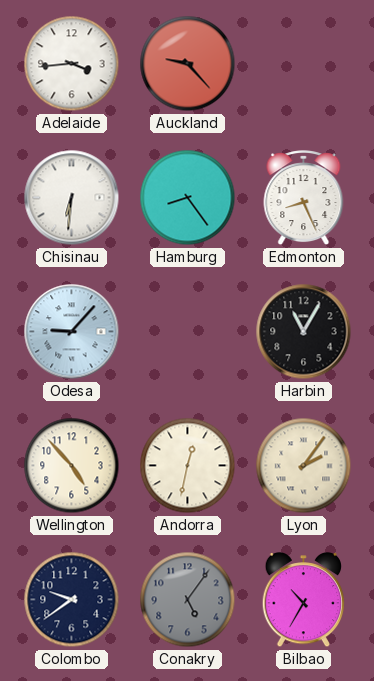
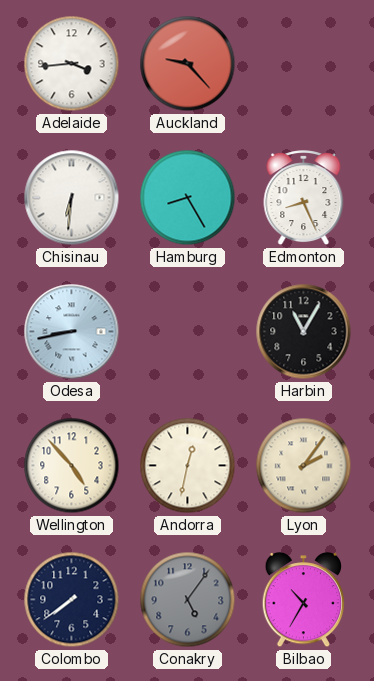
Hamburg: 8:24 -> 8:25 (188, 198)
Odesa: 9:07 -> 8:43 (72, 332)
Colombo: 9:39 -> 7:39 (72, 600)
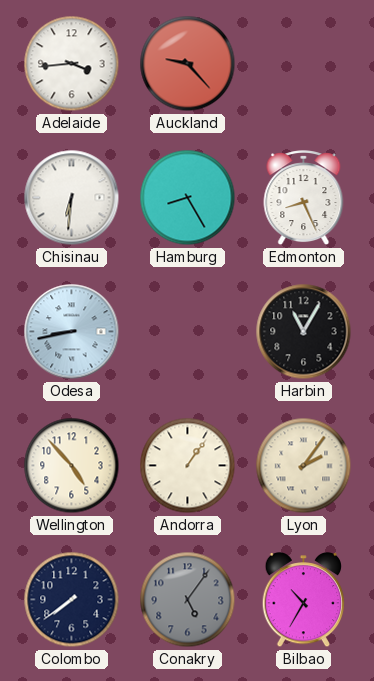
Andorra: 12:32 -> 1:06 (188, 466)
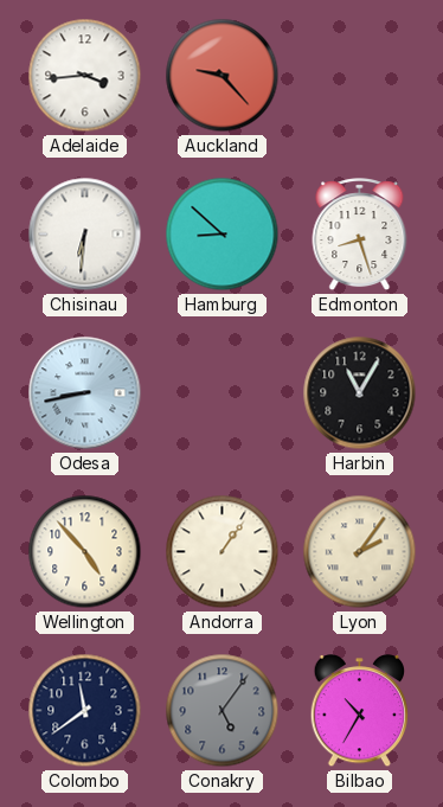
Hamburg: 8:25 -> 8:52 (223, 235)
Edmonton: 8:26 -> 8:27 (360, 235)
Colombo: 7:39 -> 11:39 (85, 711)
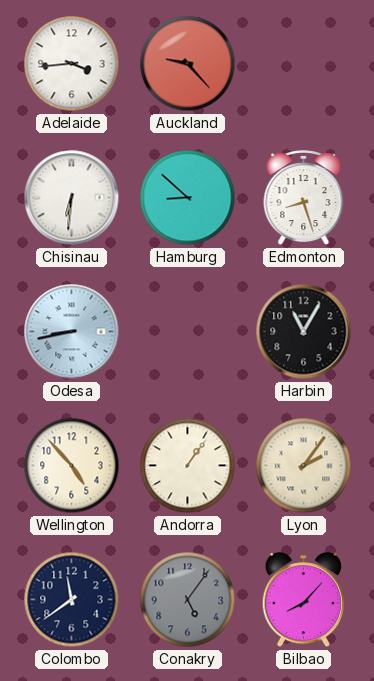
Bilbao: 10:35 -> 8:07 (304, 601)
